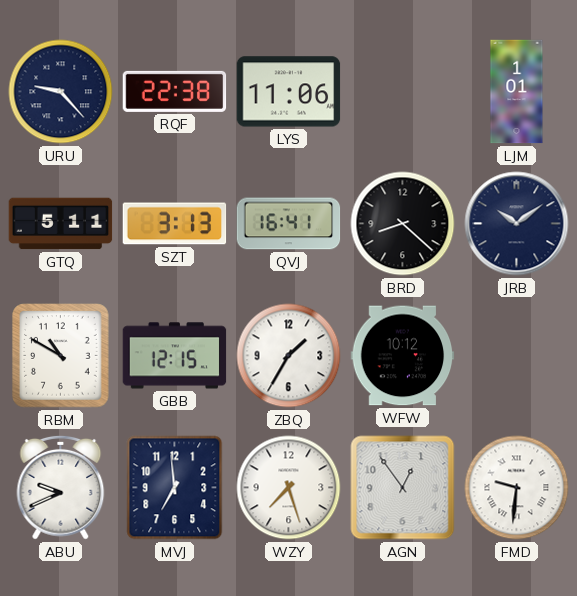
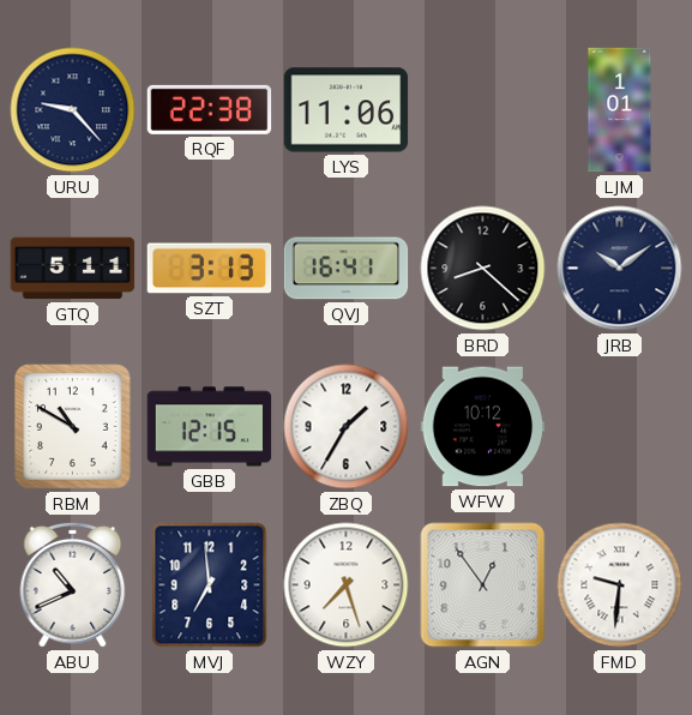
ABU: 9:41 -> 10:41 (73, 584)
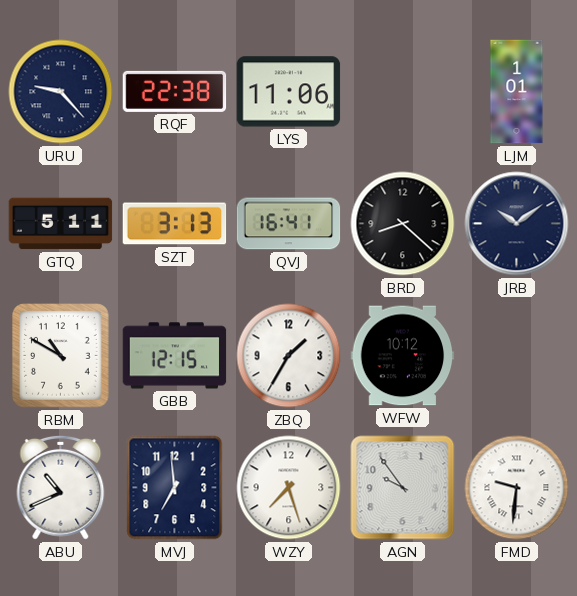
AGN: 12:54 -> 9:54 (403, 488)
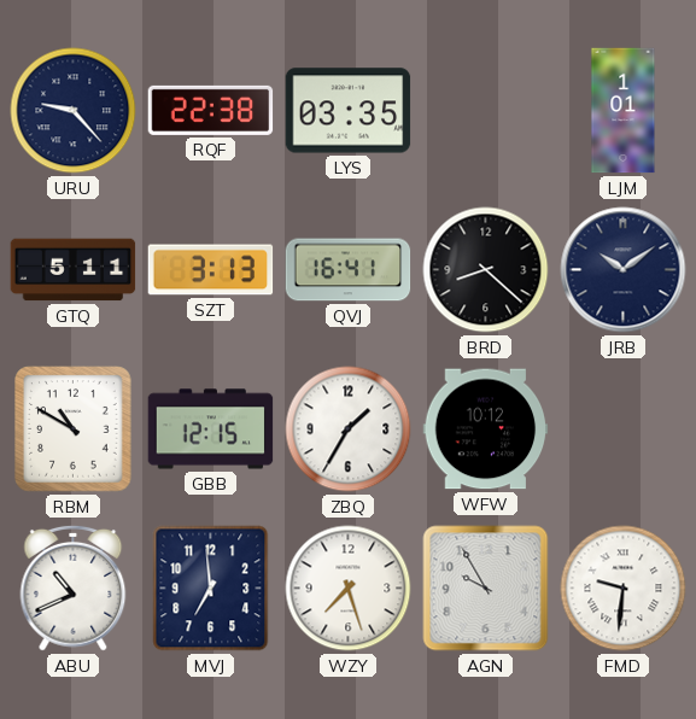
LYS: 11:06 -> 03:35 (349, 111)
AGN: 9:54 -> 9:55 (486, 589)
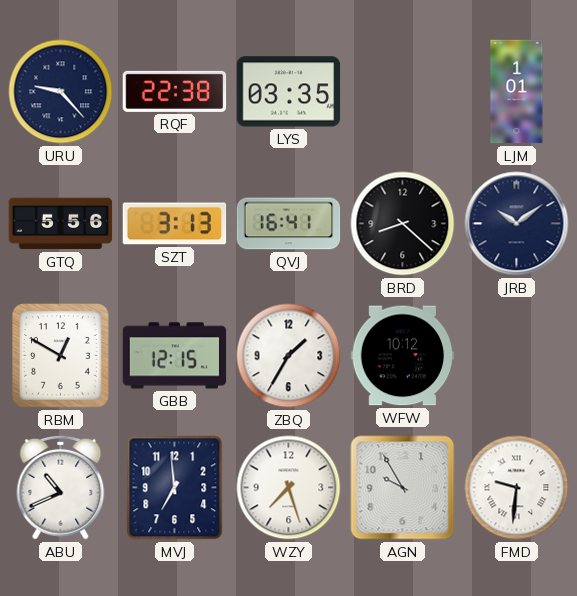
GTQ: 5:11 -> 5:56 (61, 224)
RBM: 10:50 -> 12:50 (61, 356)
